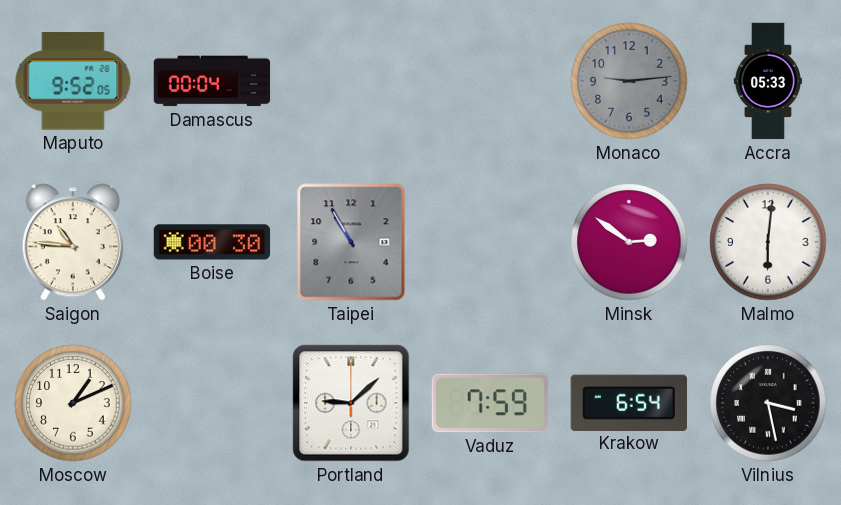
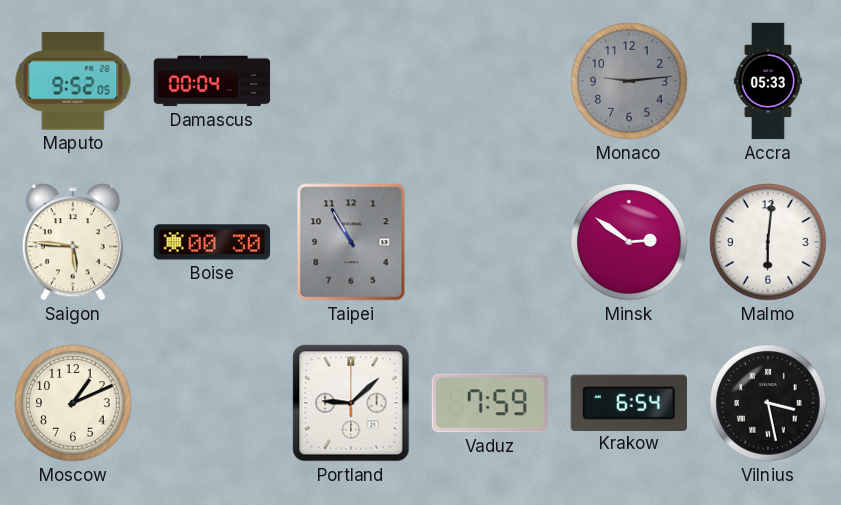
Saigon: 10:46 -> 5:46 (73, 242)
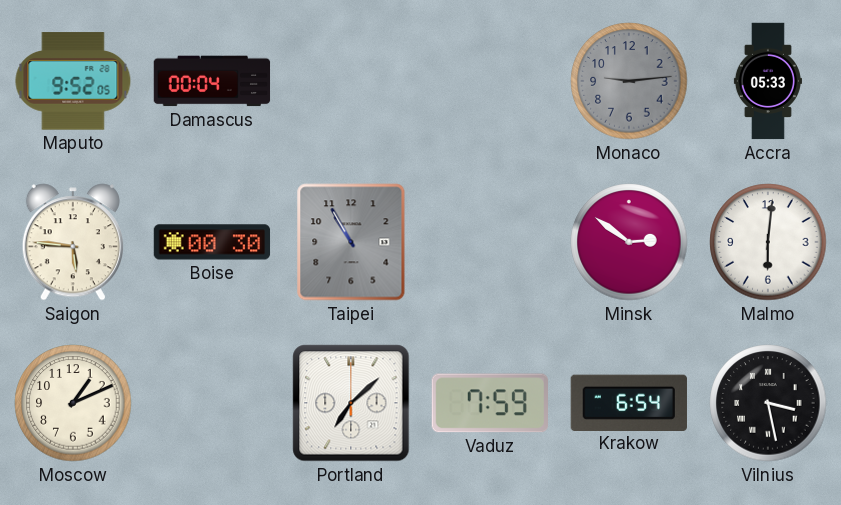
Portland: 9:08 -> 7:08 (351, 403)
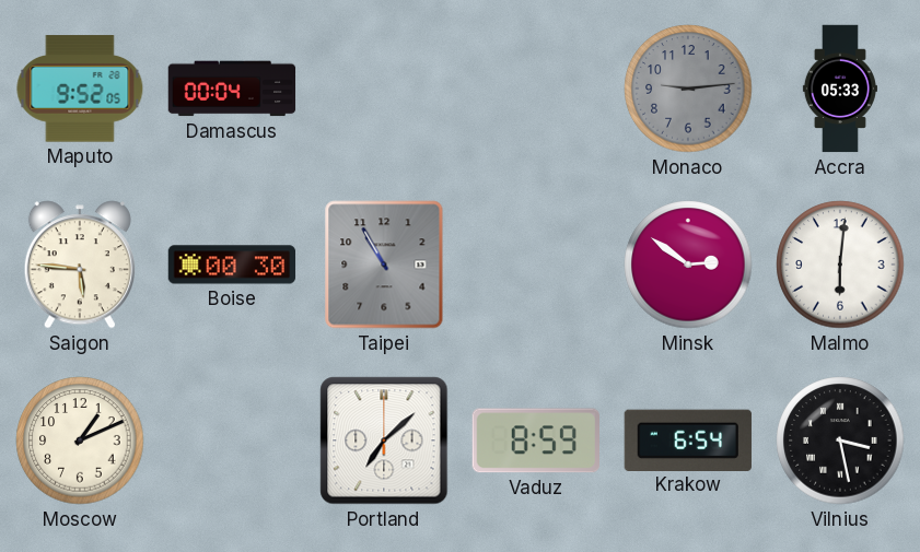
Vaduz: 7:59 -> 8:59 (536, 441)
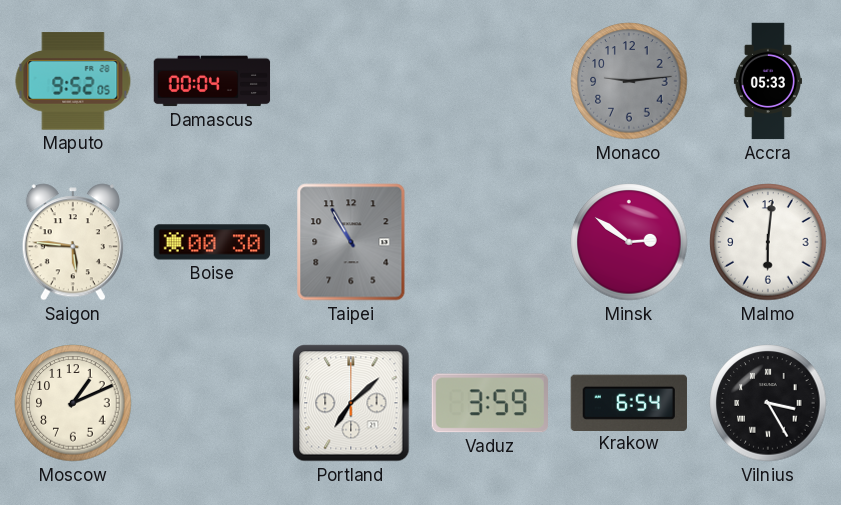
Vaduz: 8:59 -> 3:59 (490, 403)
Vilnius: 3:28 -> 3:25 (768, 403)
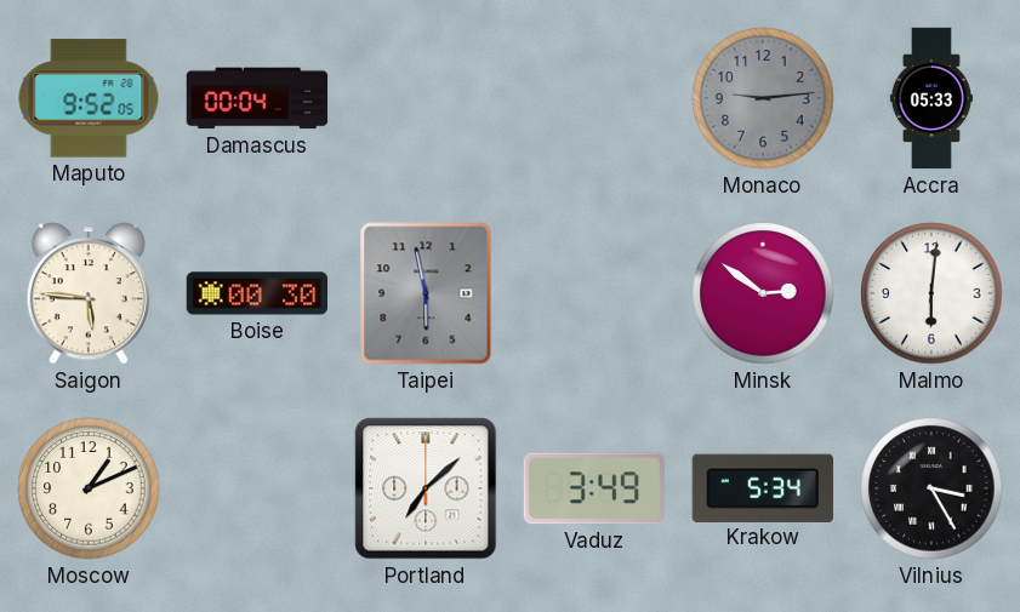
Taipei: 10:55 -> 5:58 (426, 293)
Vaduz: 3:59 -> 3:49 (594, 488)
Krakow: 6:54 -> 5:34 (763, 487)
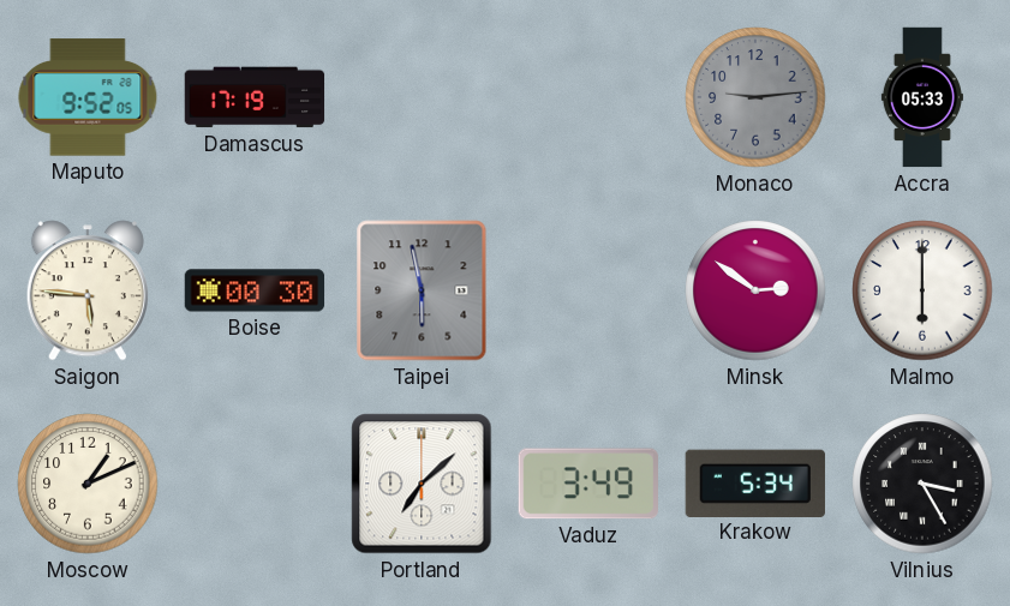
Damascus: 00:04 -> 17:19 (255, 97)
Malmo: 6:01 -> 6:00 (922, 290)
